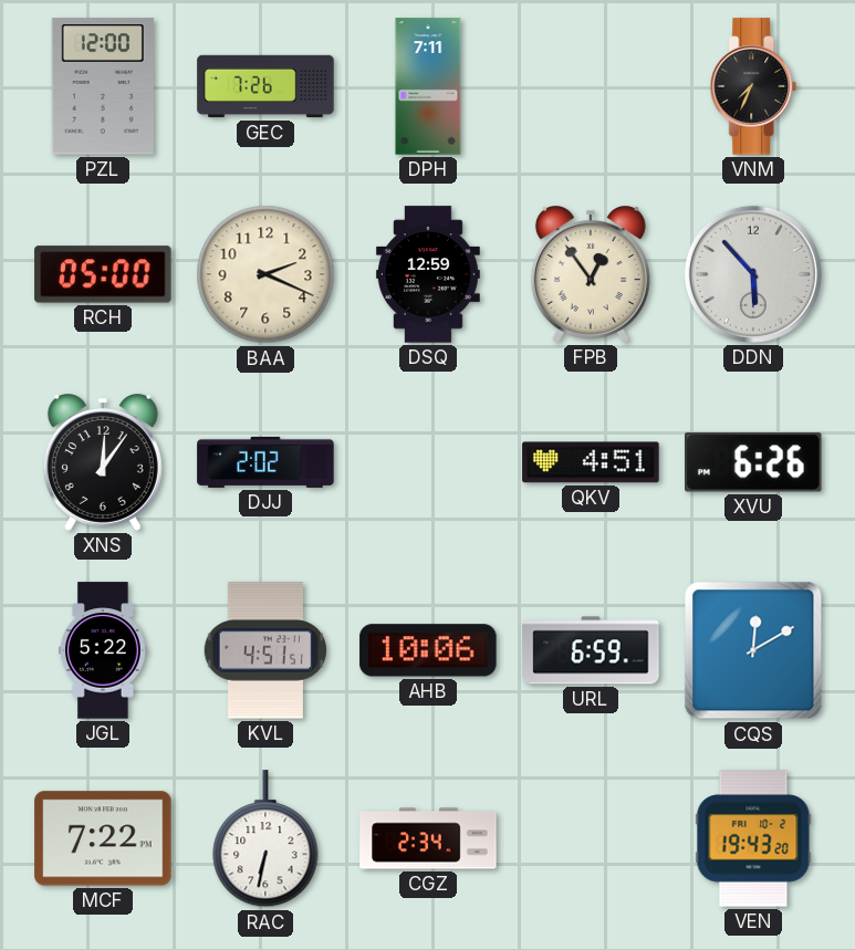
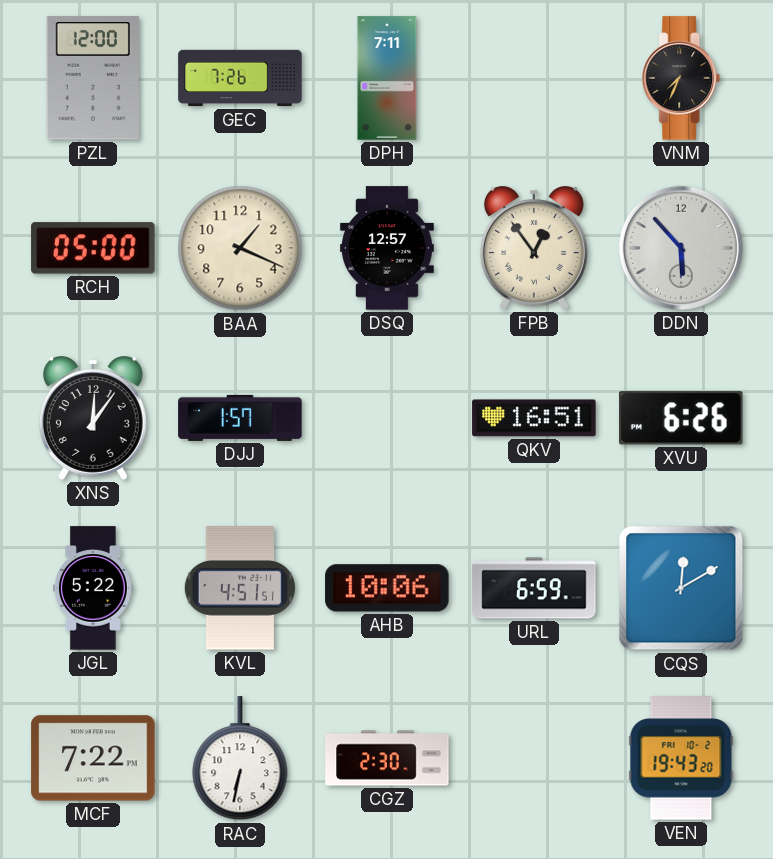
BAA: 2:19 -> 1:19 (240, 248)
DSQ: 12:59 -> 12:57 (387, 248)
DJJ: 2:02 -> 1:57 (240, 418)
QKV: 4:51 -> 16:51 (534, 418)
CGZ: 2:34 -> 2:30 (387, 758)
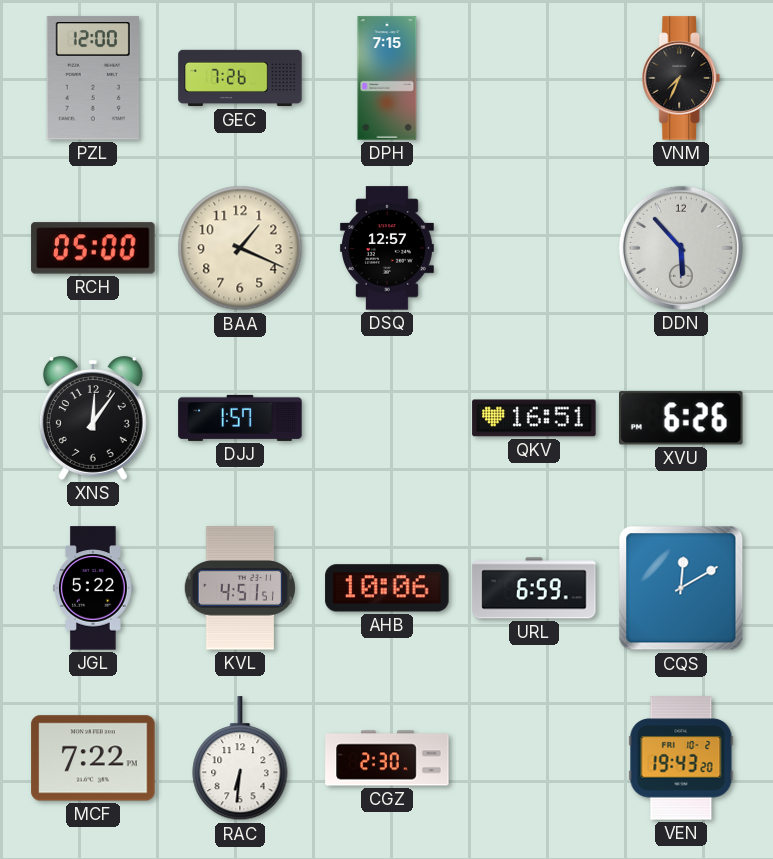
DPH: 7:11 -> 7:15 (387, 78)
FPB: 12:54 -> none (534, 248)
RAC: 6:32 -> 6:31 (240, 759)
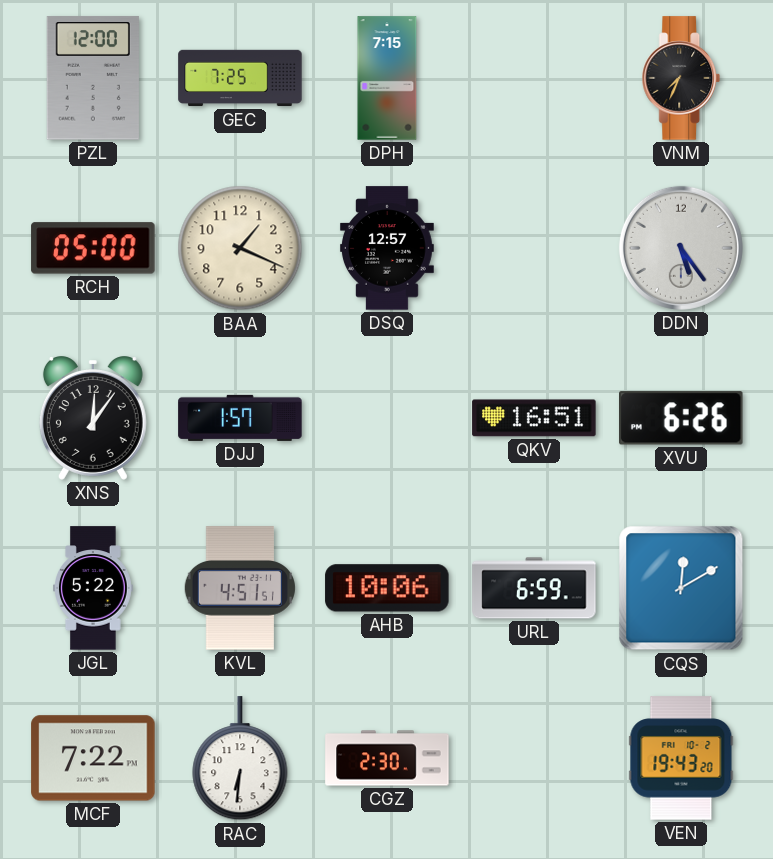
GEC: 7:26 -> 7:25 (240, 78)
DDN: 5:53 -> 5:24 (681, 248)
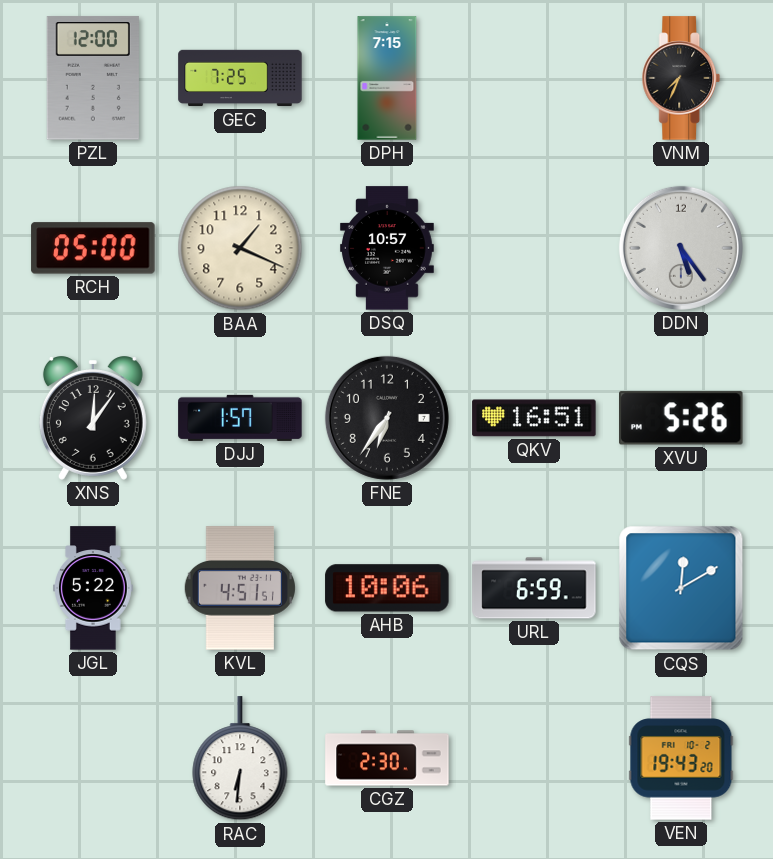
DSQ: 12:57 -> 10:57 (387, 248)
FNE: none -> 6:36 (387, 418)
XVU: 6:26 -> 5:26 (682, 418)
MCF: 7:22 -> none (93, 758)
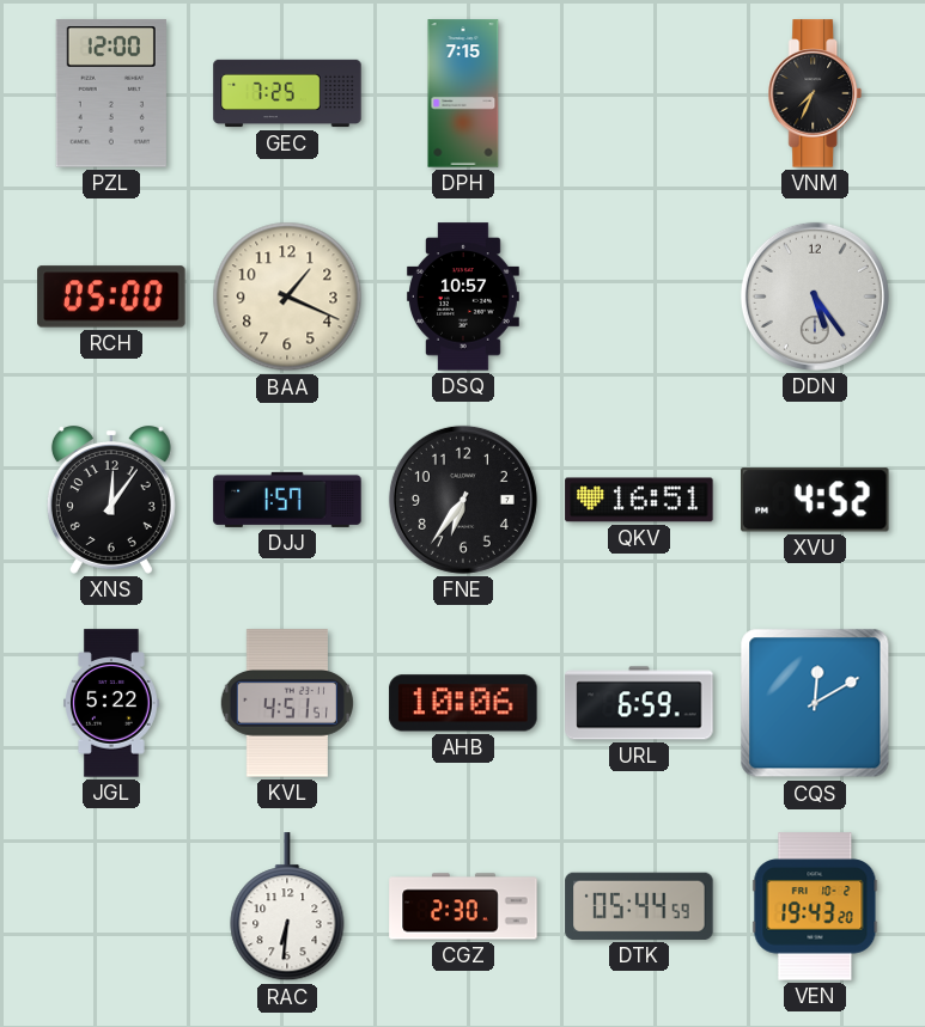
XVU: 5:26 -> 4:52 (816, 500)
DTK: none -> 05:44 (639, 906)
